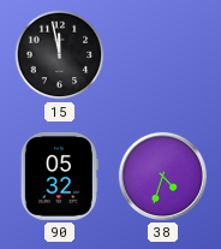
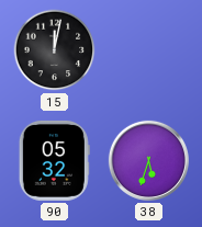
15: 11:58 -> 12:02 (55, 50)
38: 4:33 -> 5:33 (148, 160)
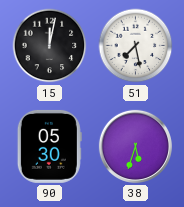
51: none -> 7:28 (136, 46)
90: 05:32 -> 05:30 (49, 146)
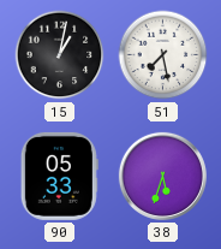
15: 12:02 -> 1:02 (60, 55)
90: 05:30 -> 05:33 (59, 176)
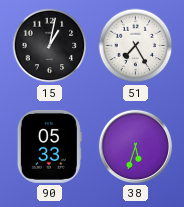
51: 7:28 -> 7:25 (136, 46)
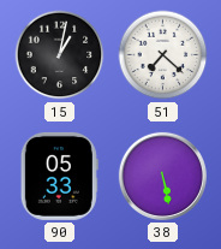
51: 7:25 -> 7:22 (163, 55)
38: 5:33 -> 5:28 (162, 176)
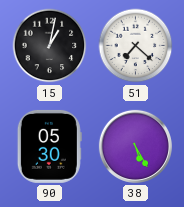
90: 05:33 -> 05:30 (49, 146)
38: 5:28 -> 5:25 (135, 146)
